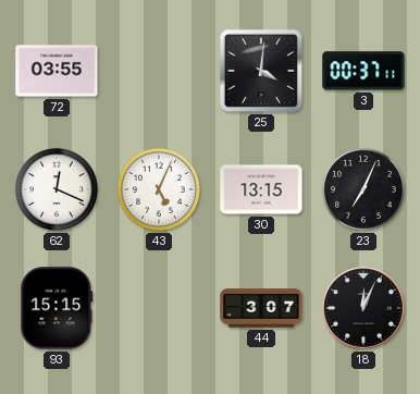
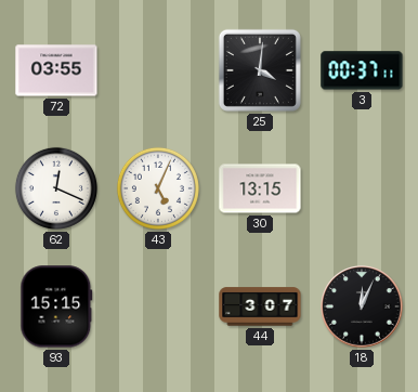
23: 7:04 -> none (363, 189)
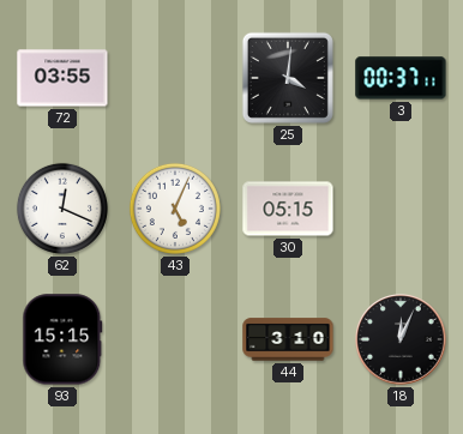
30: 13:15 -> 05:15 (288, 209)
44: 3:07 -> 3:10 (288, 339)
